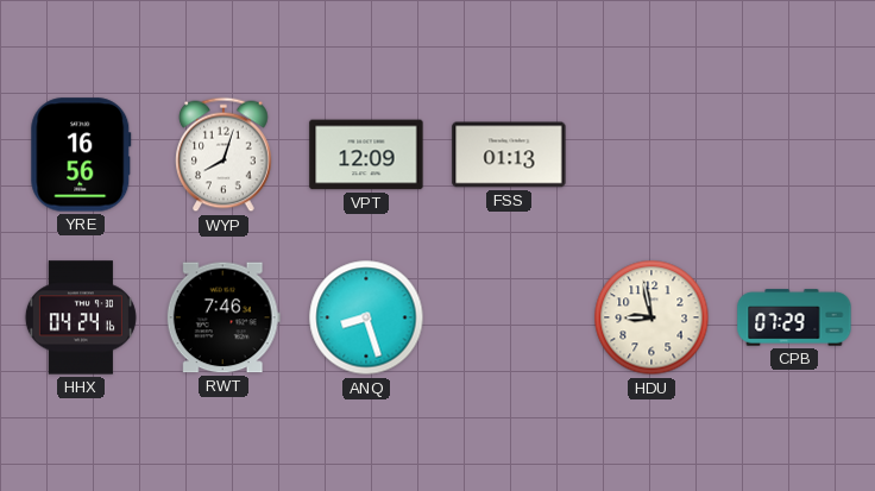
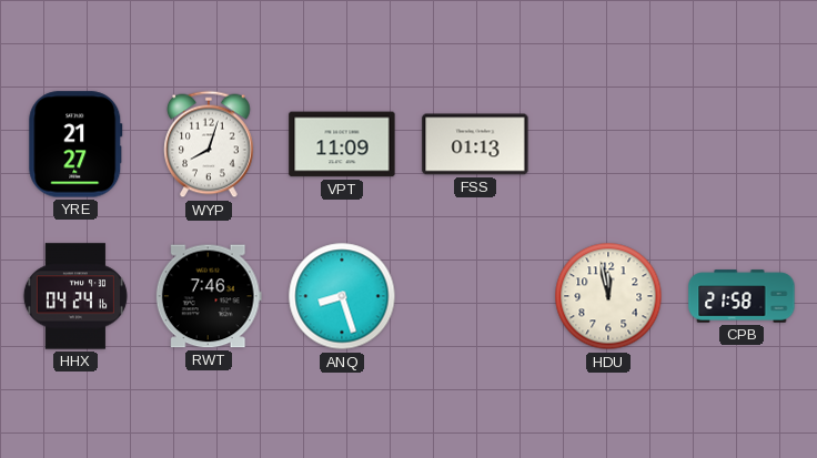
YRE: 16:56 -> 21:27 (75, 144)
VPT: 12:09 -> 11:09 (342, 144)
HDU: 8:58 -> 11:58 (608, 296)
CPB: 07:29 -> 21:58 (742, 296)
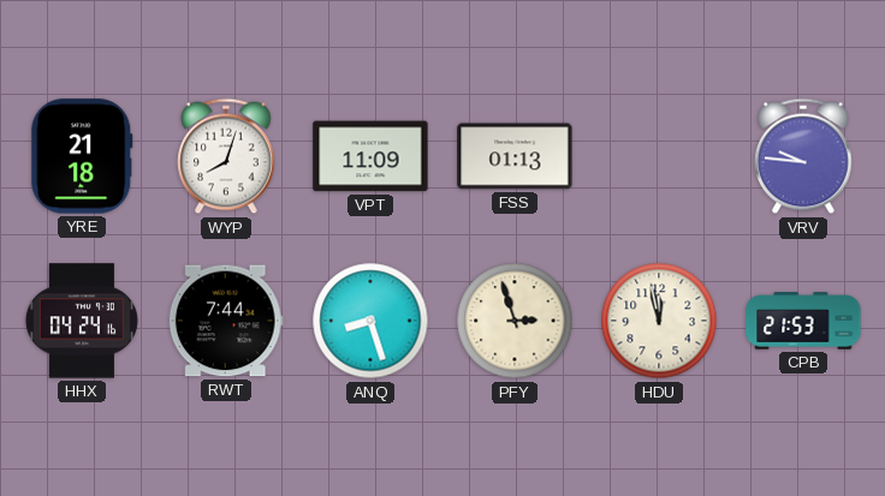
YRE: 21:27 -> 21:18 (82, 156)
VRV: none -> 9:46 (803, 156)
RWT: 7:46 -> 7:44 (226, 321)
PFY: none -> 2:57 (515, 321)
CPB: 21:58 -> 21:53 (803, 321)
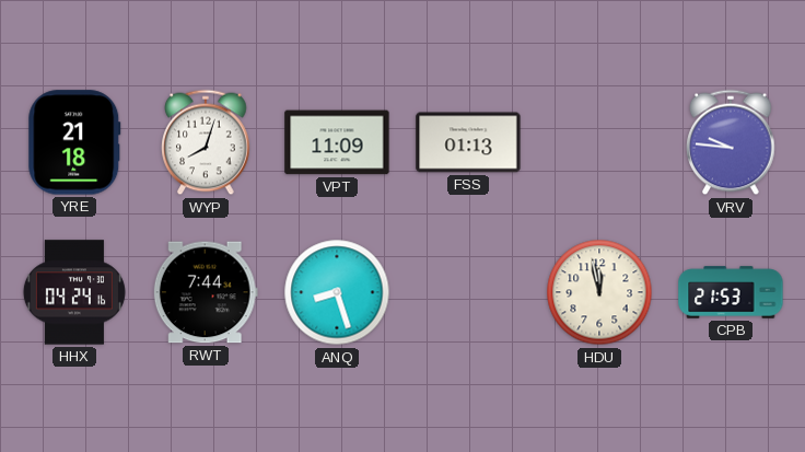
PFY: 2:57 -> none (515, 321)
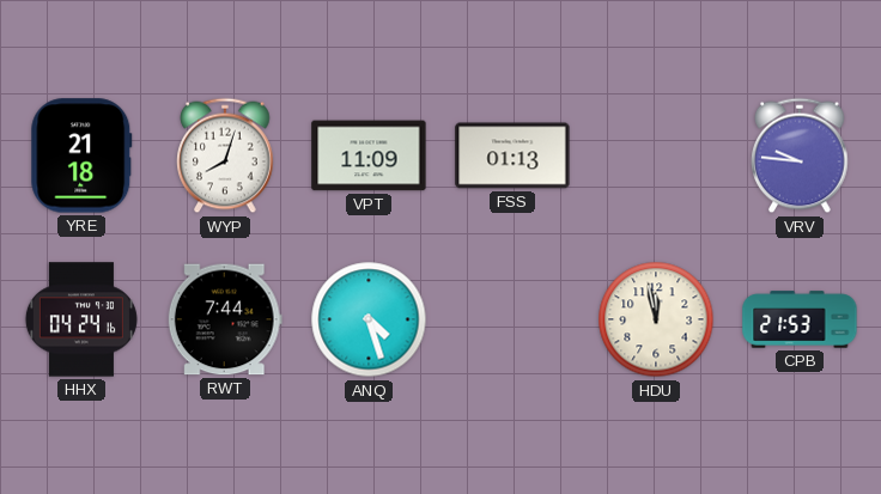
ANQ: 8:27 -> 4:27 (369, 319)
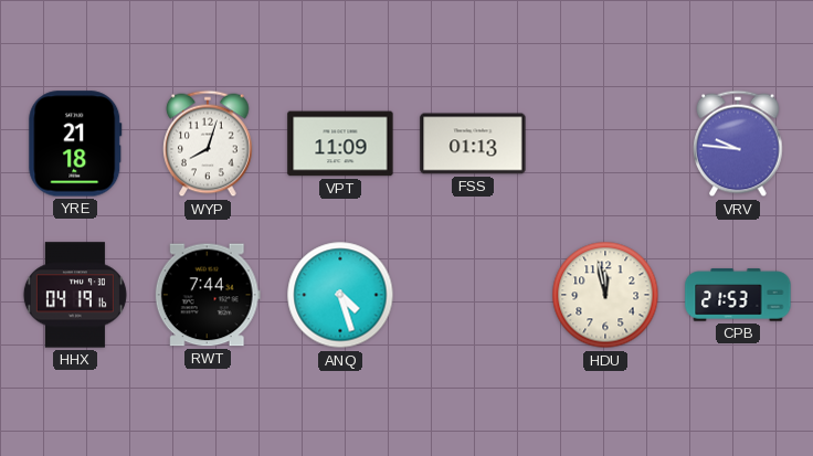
HHX: 04:24 -> 04:19 (75, 295)
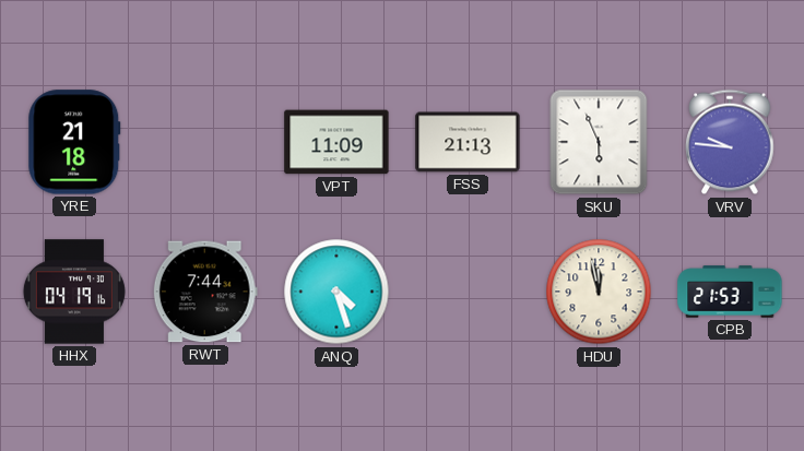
WYP: 8:03 -> none (208, 144)
FSS: 01:13 -> 21:13 (468, 142)
SKU: none -> 5:56 (599, 142)
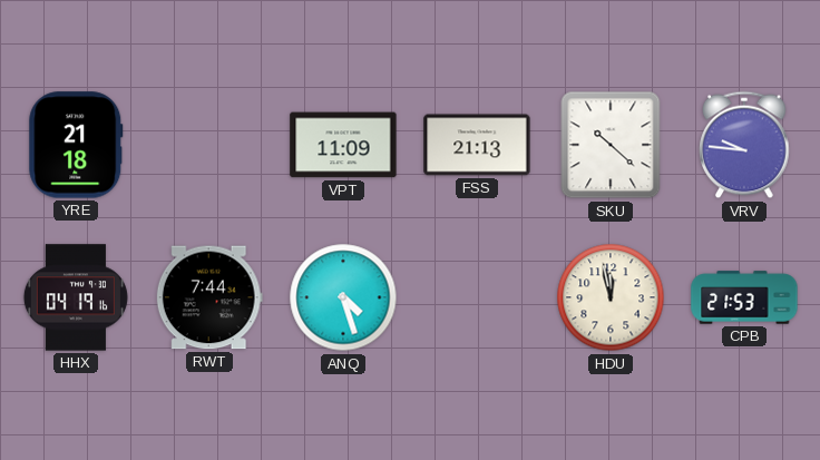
SKU: 5:56 -> 10:22 (611, 145)
